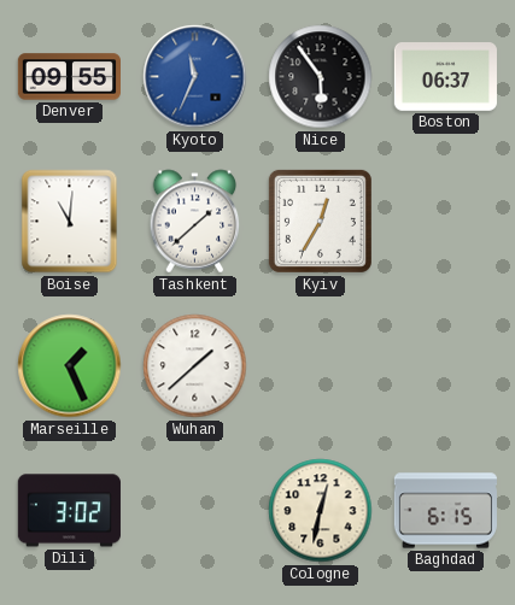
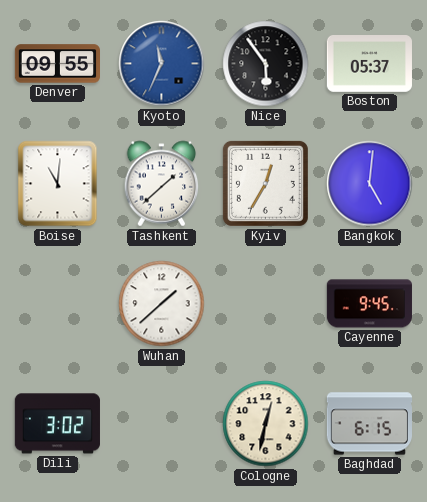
Boston: 06:37 -> 05:37 (369, 64)
Bangkok: none -> 5:01 (370, 184)
Marseille: 1:26 -> none (70, 366)
Cayenne: none -> 9:45 (369, 304)
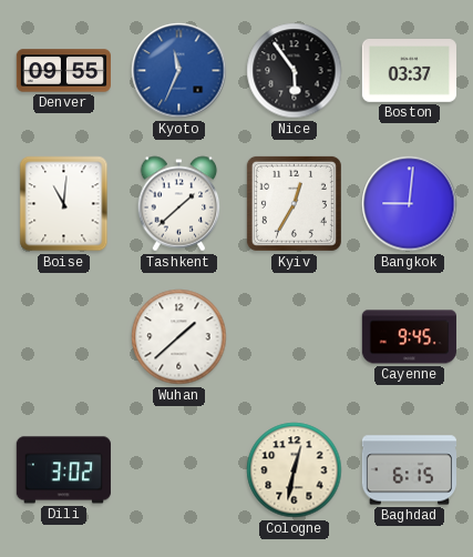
Boston: 05:37 -> 03:37 (409, 71)
Bangkok: 5:01 -> 9:01 (410, 204)
